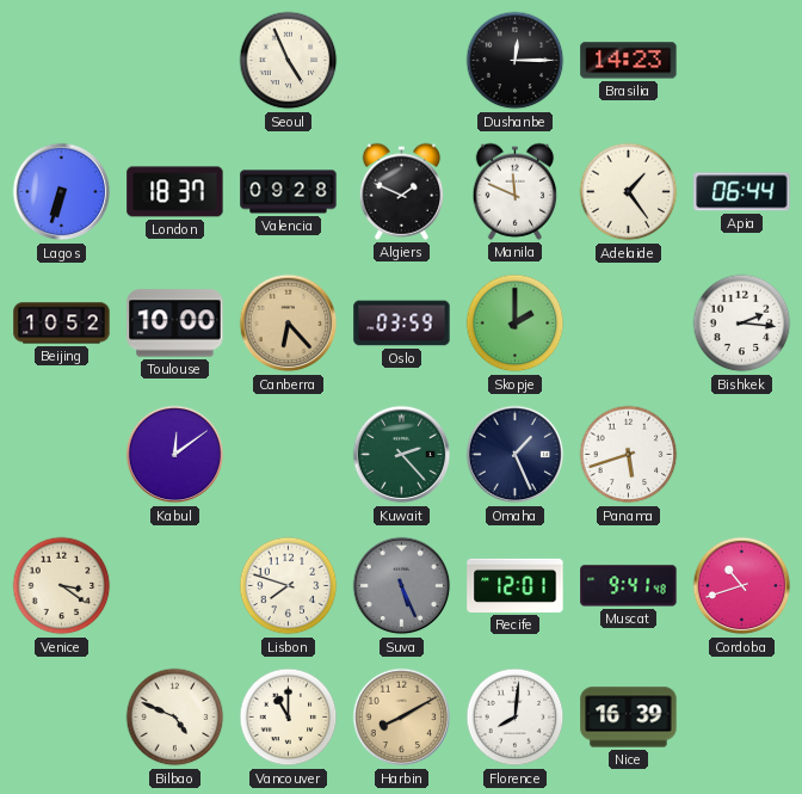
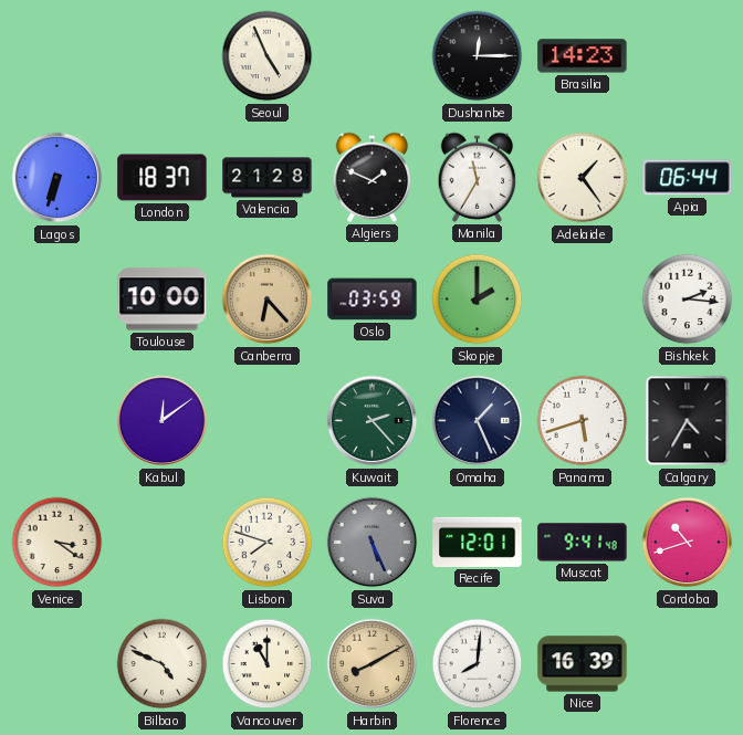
Valencia: 09:28 -> 21:28 (268, 178)
Manila: 11:49 -> 11:35 (478, 177)
Beijing: 10:52 -> none (62, 324)
Calgary: none -> 4:35 (688, 421)
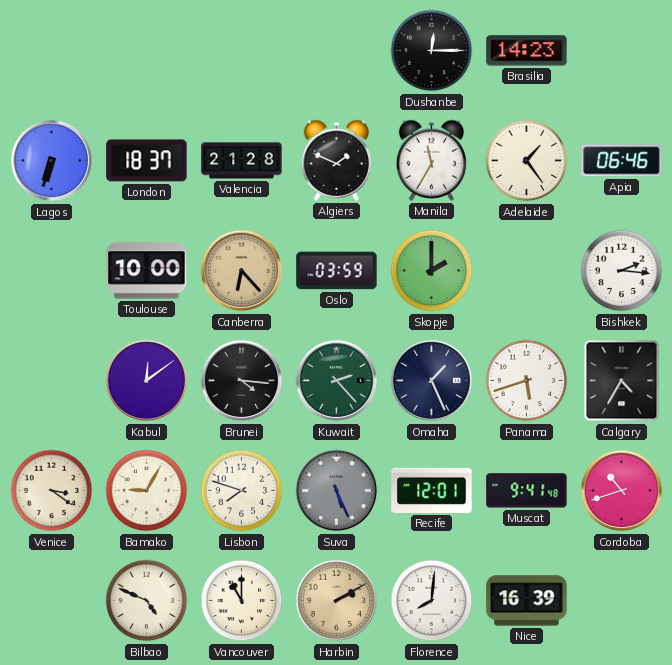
Seoul: 4:56 -> none (268, 56)
Apia: 06:44 -> 06:46 (622, 161)
Brunei: none -> 4:16 (242, 381)
Bamako: none -> 9:05 (147, 491)
Harbin: 8:10 -> 2:10 (337, 601)
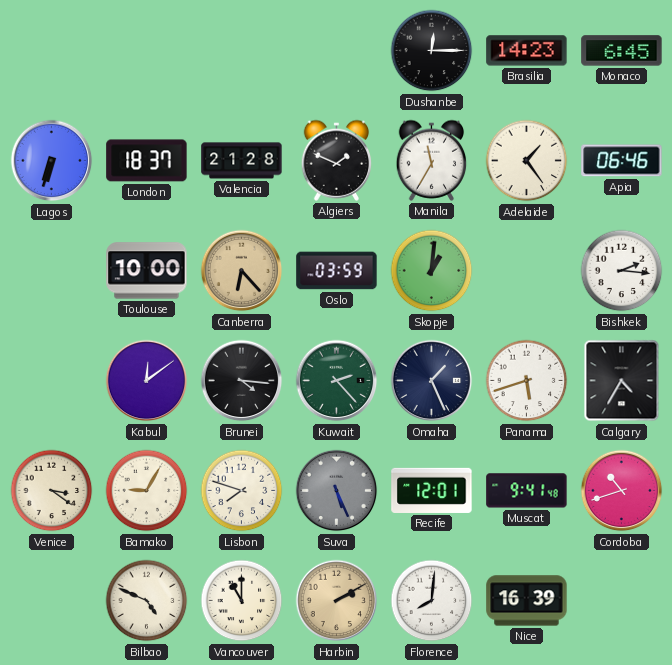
Monaco: none -> 6:45 (622, 51)
Skopje: 2:00 -> 1:01 (432, 271)
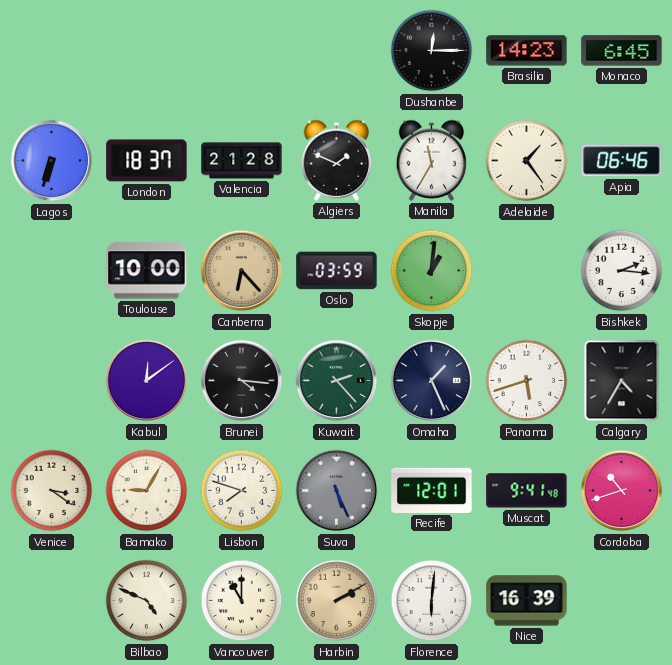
Florence: 8:01 -> 6:01 (432, 601)
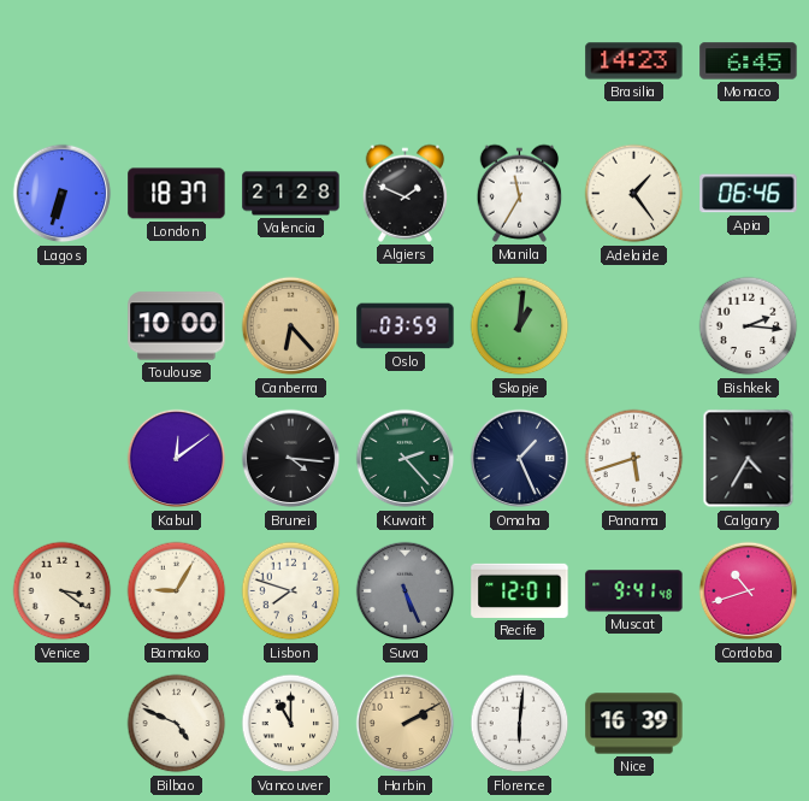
Dushanbe: 12:15 -> none (432, 51)
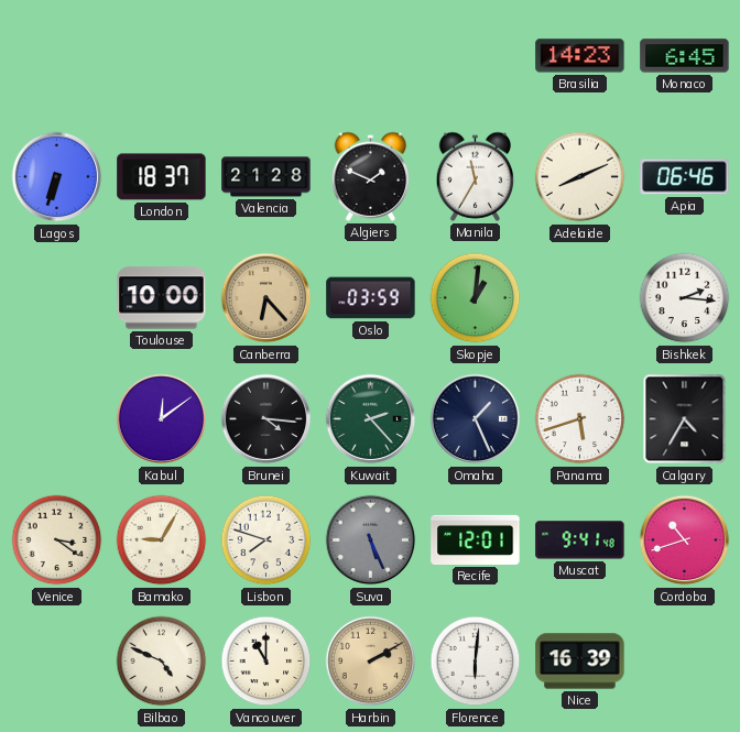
Adelaide: 1:24 -> 8:11 (580, 177)
